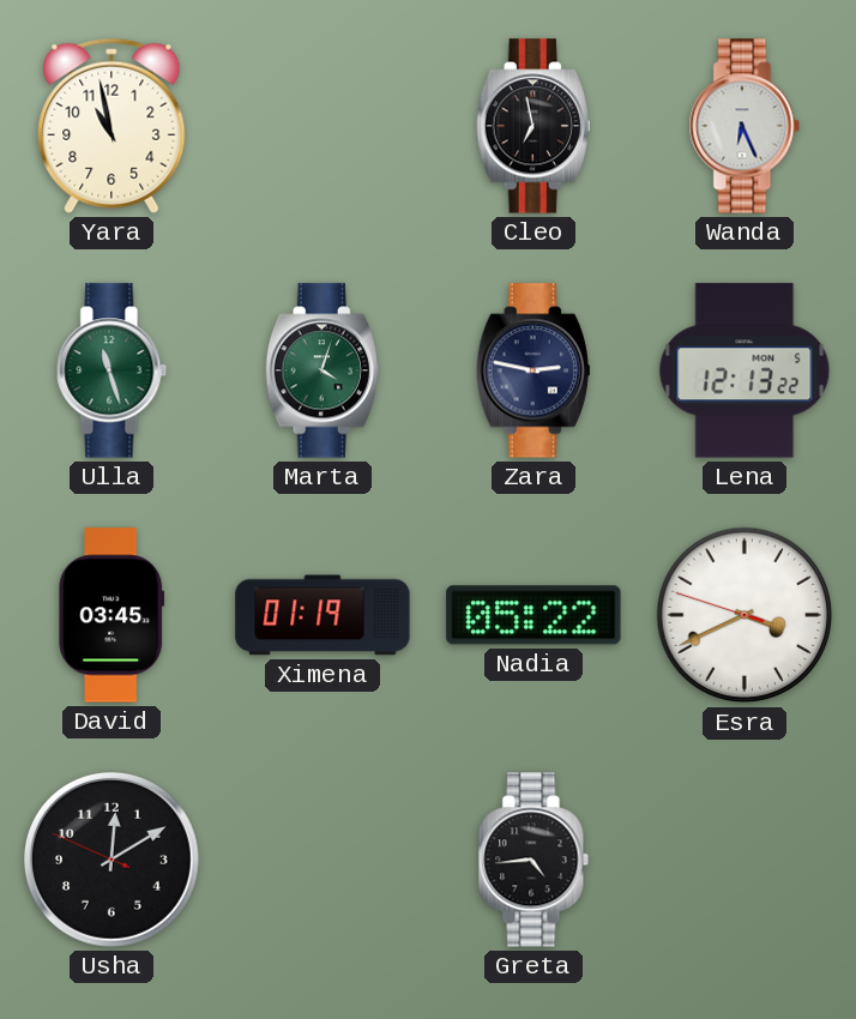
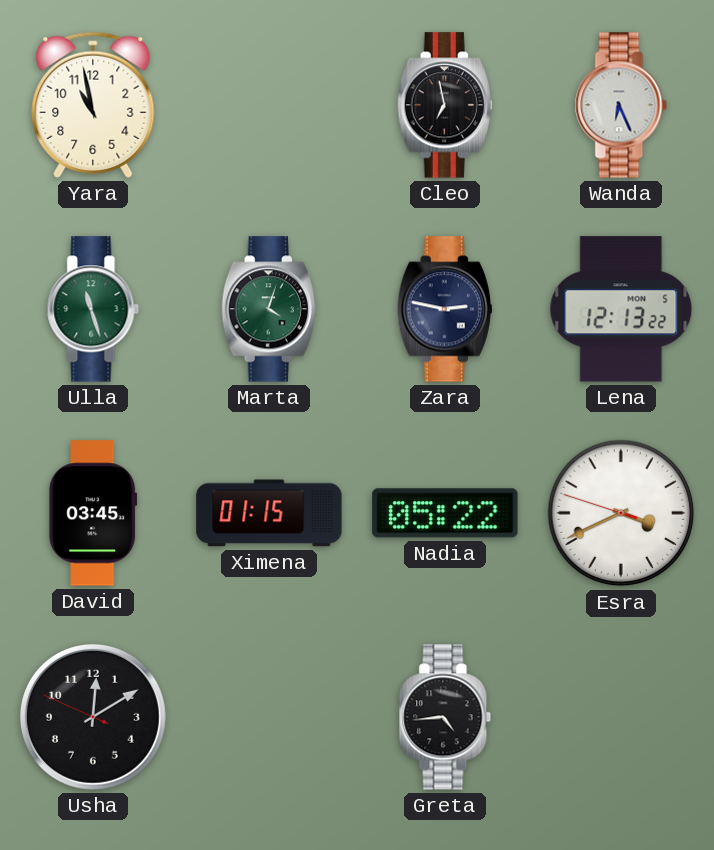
Ximena: 01:19 -> 01:15 (269, 513)
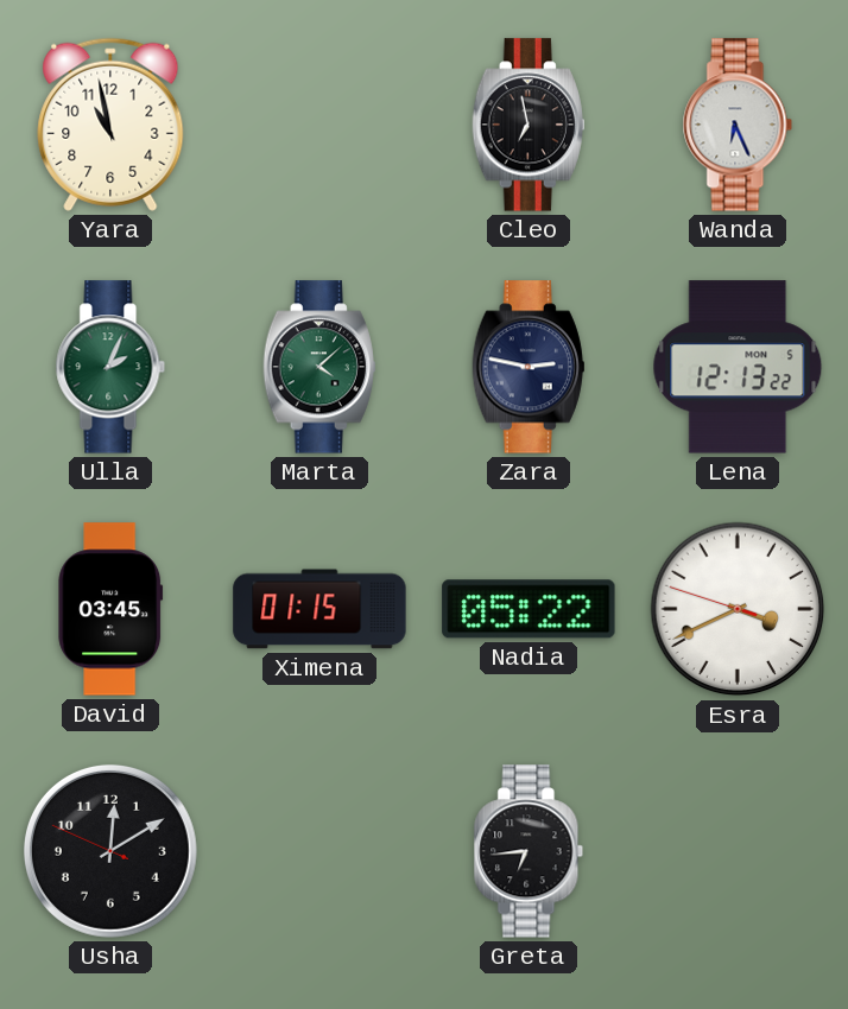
Ulla: 11:27 -> 2:04 (110, 367)
Marta: 4:03 -> 4:08 (319, 367)
Greta: 4:44 -> 6:44 (529, 851)
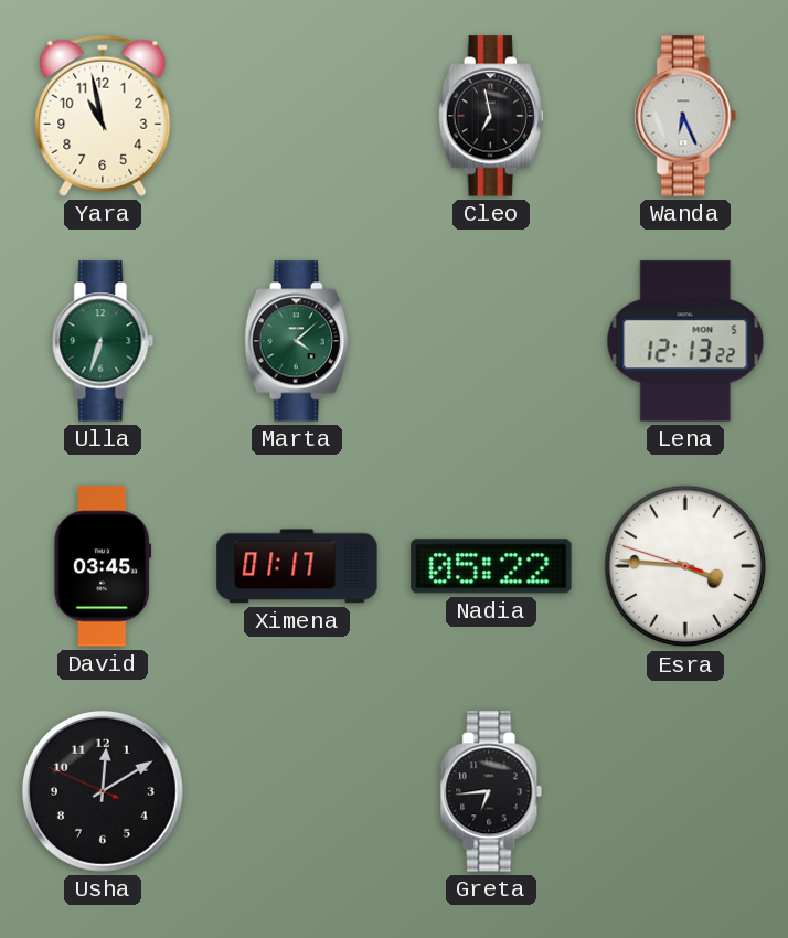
Ulla: 2:04 -> 6:33 (103, 341)
Zara: 2:47 -> none (529, 367)
Ximena: 01:15 -> 01:17 (297, 566)
Esra: 3:40 -> 3:45 (685, 566)
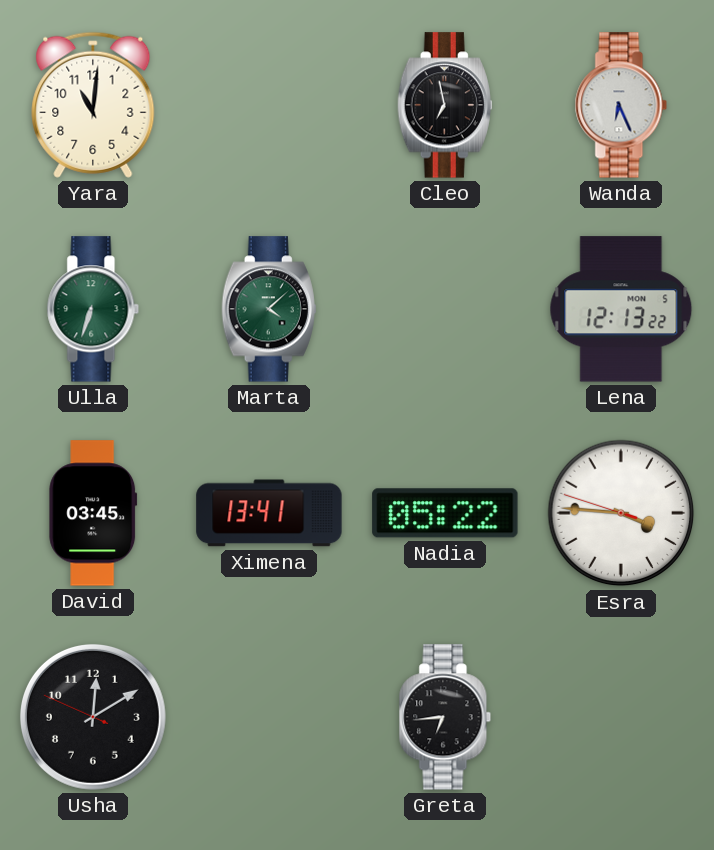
Yara: 10:58 -> 11:01 (93, 105)
Ximena: 01:17 -> 13:41 (269, 513)
